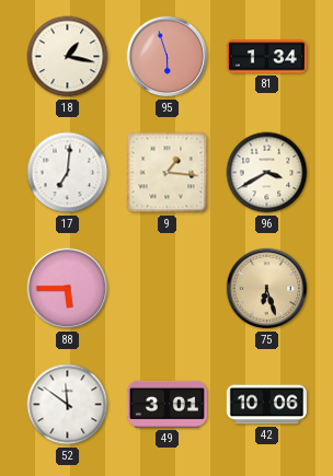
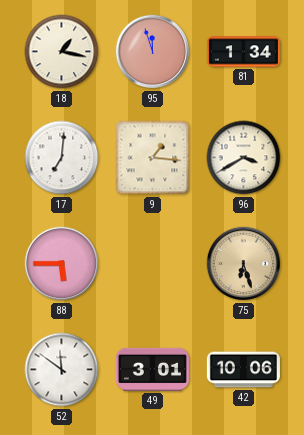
95: 5:57 -> 11:57 (153, 52)
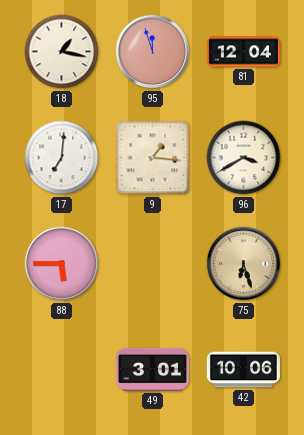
81: 1:34 -> 12:04 (243, 52)
52: 11:51 -> none (62, 370)
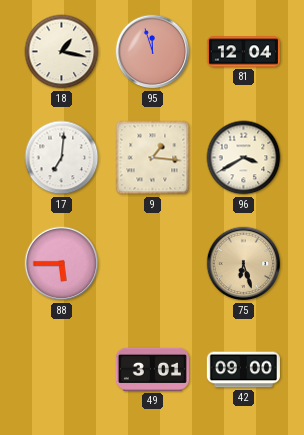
42: 10:06 -> 09:00 (243, 370)
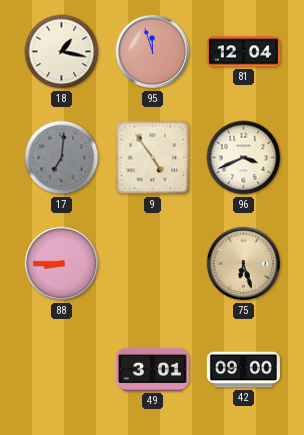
17 dial: white -> grey (62, 158)
9: 1:16 -> 4:54 (153, 158)
96: 3:40 -> 3:41 (244, 158)
88: 5:45 -> 8:45 (62, 264)
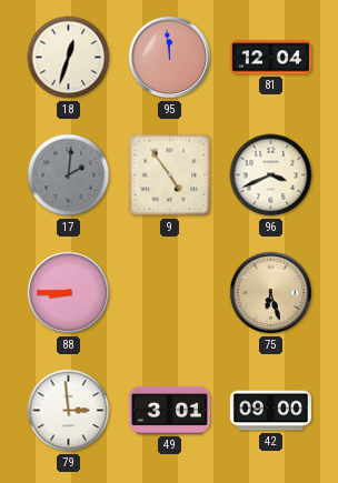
18: 1:17 -> 12:33 (69, 58)
95: 11:57 -> 11:59 (170, 58)
17: 7:01 -> 2:01 (69, 175)
79: none -> 2:59 (69, 411)
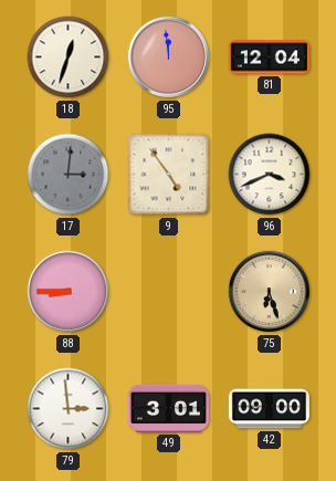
17: 2:01 -> 3:01 (69, 175)
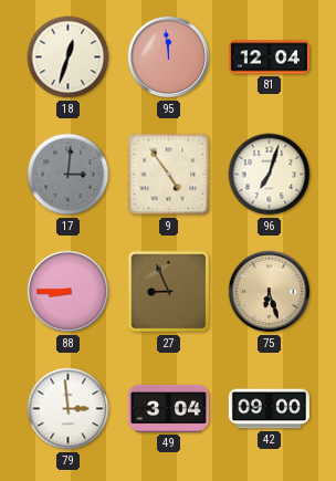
96: 3:41 -> 7:03 (270, 175)
27: none -> 8:56 (169, 292)
49: 3:01 -> 3:04 (168, 408)
